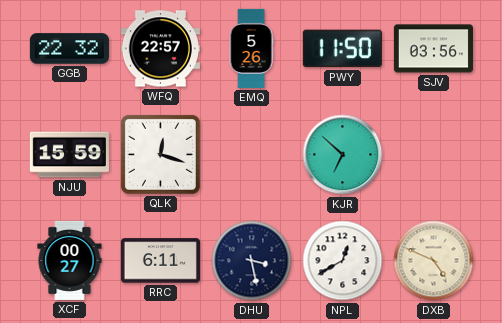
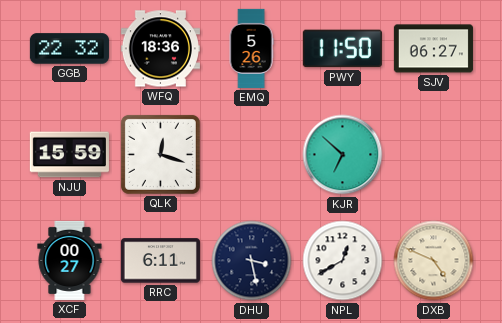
WFQ: 22:57 -> 18:36 (160, 49)
SJV: 03:56 -> 06:27 (433, 49)
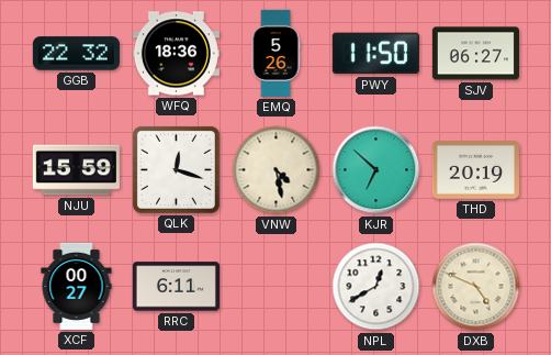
VNW: none -> 4:28 (277, 170)
THD: none -> 20:19 (475, 170)
DHU: 3:28 -> none (252, 261)
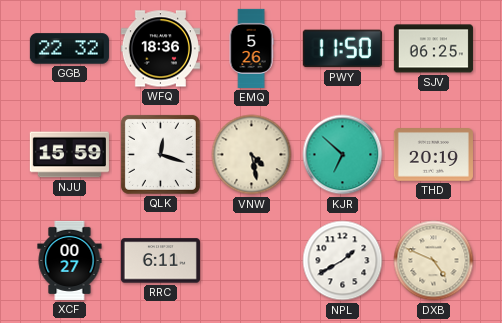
SJV: 06:27 -> 06:25 (433, 49)
NPL: 12:40 -> 1:40 (343, 261)
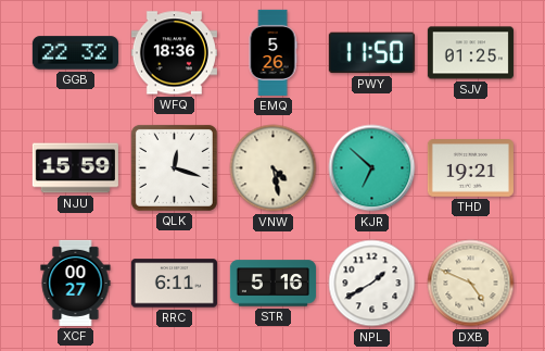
SJV: 06:25 -> 01:25 (470, 53)
THD: 20:19 -> 19:21 (470, 168)
STR: none -> 5:16 (272, 284)
